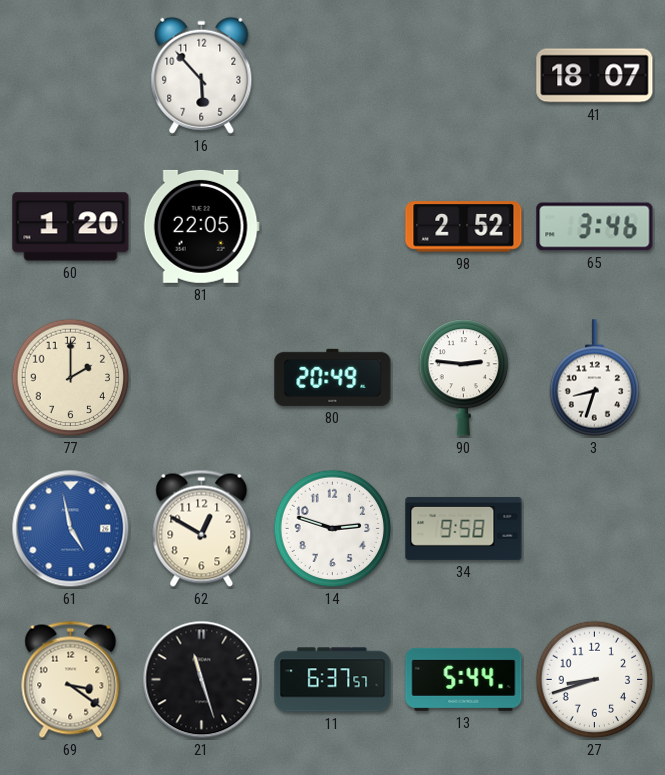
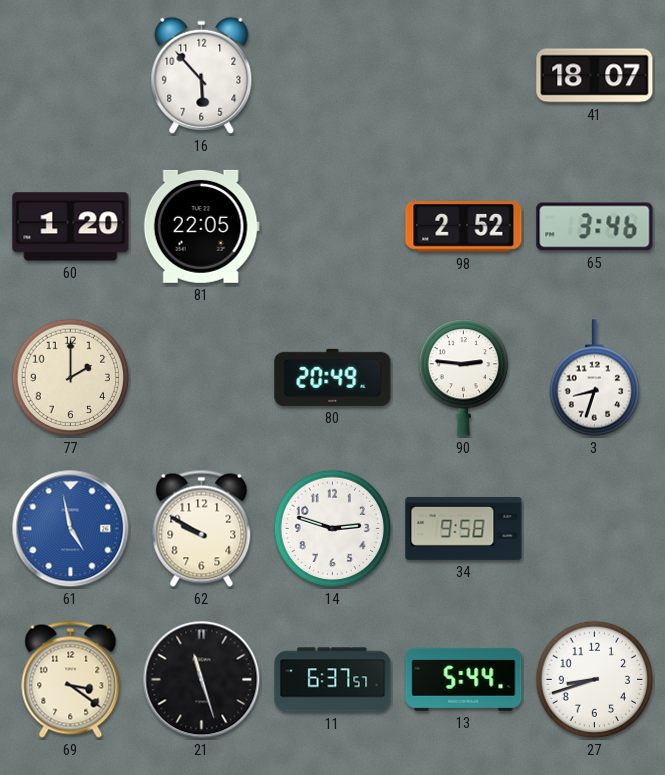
62: 12:50 -> 9:50 (202, 528)
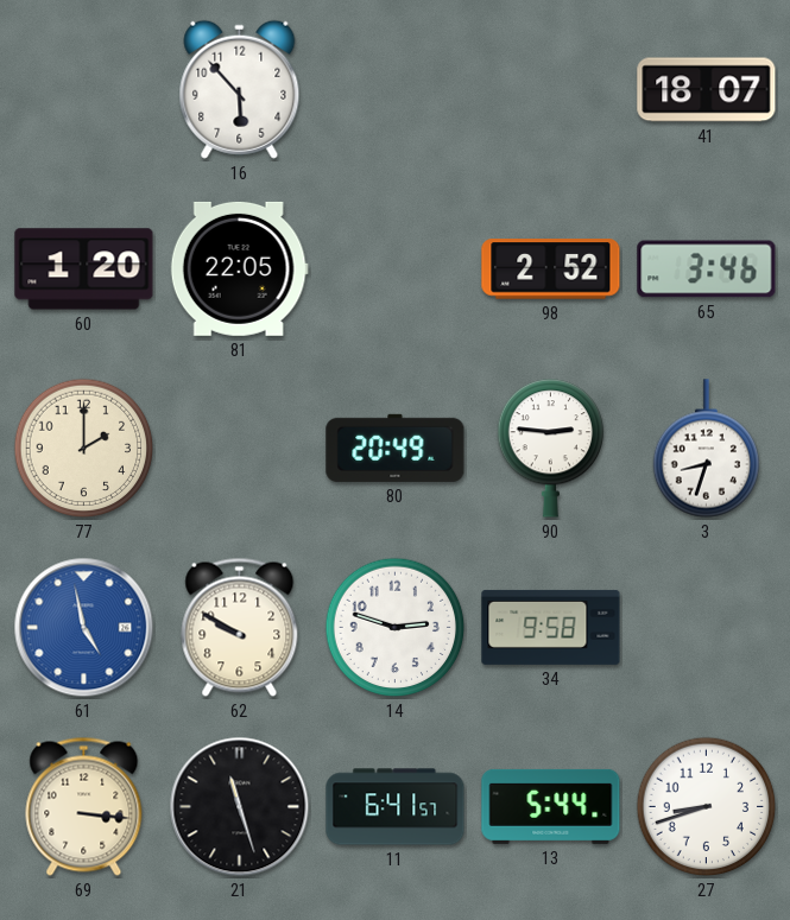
69: 3:21 -> 3:16 (84, 806)
11: 6:37 -> 6:41 (396, 807)
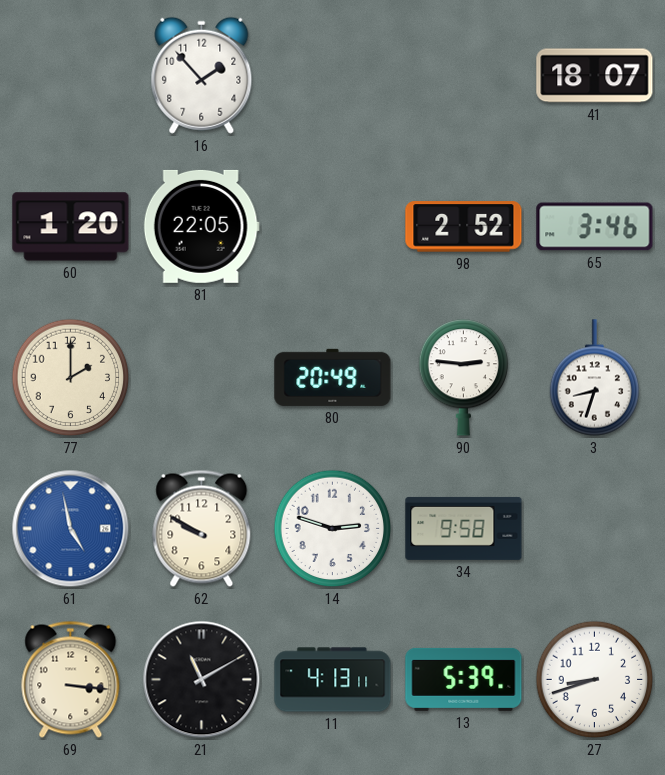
16: 5:53 -> 1:53 (202, 75)
21: 11:27 -> 11:10 (202, 680)
11: 6:41 -> 4:13 (333, 680)
13: 5:44 -> 5:39 (464, 679)
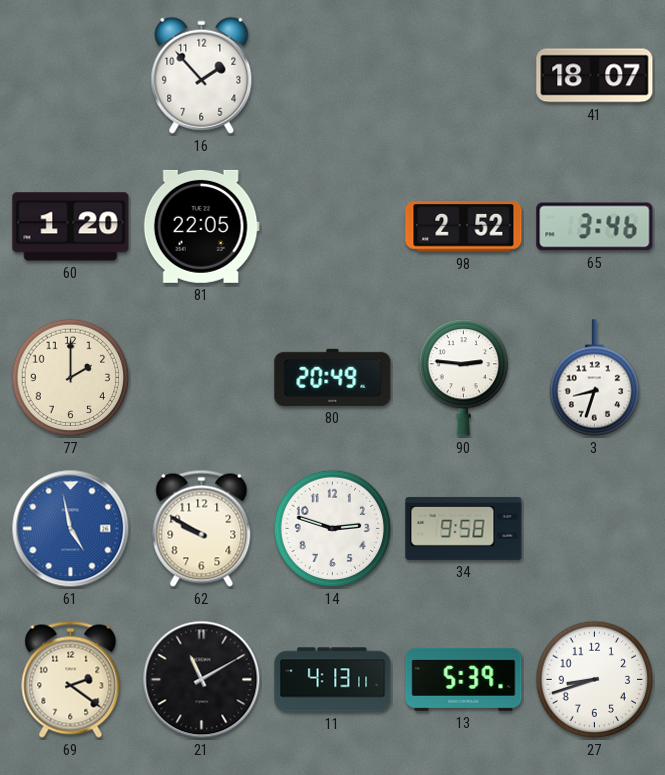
69: 3:16 -> 2:21 (71, 679)
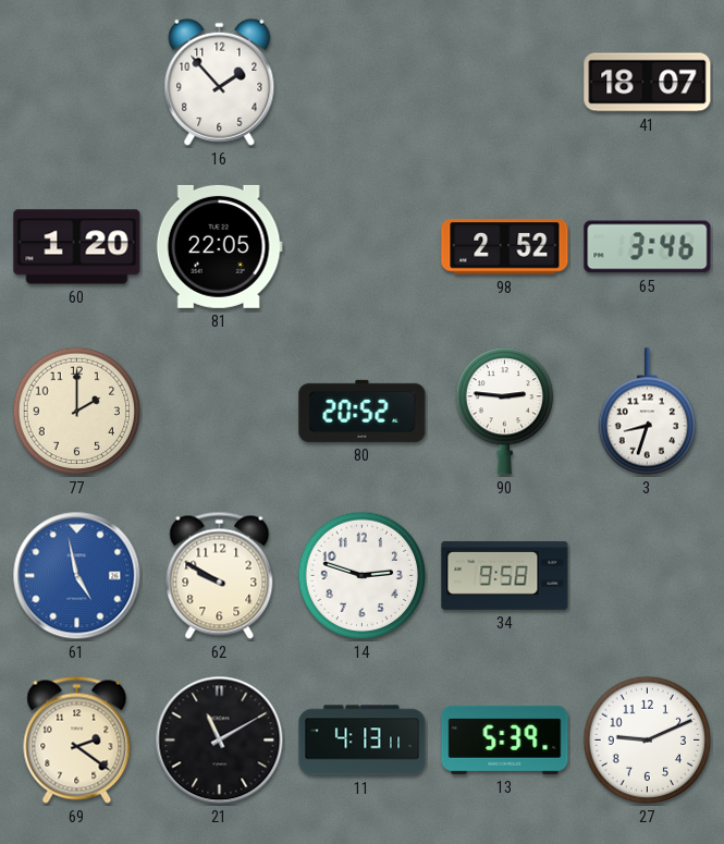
80: 20:49 -> 20:52 (363, 411)
27: 8:42 -> 9:11 (648, 741)
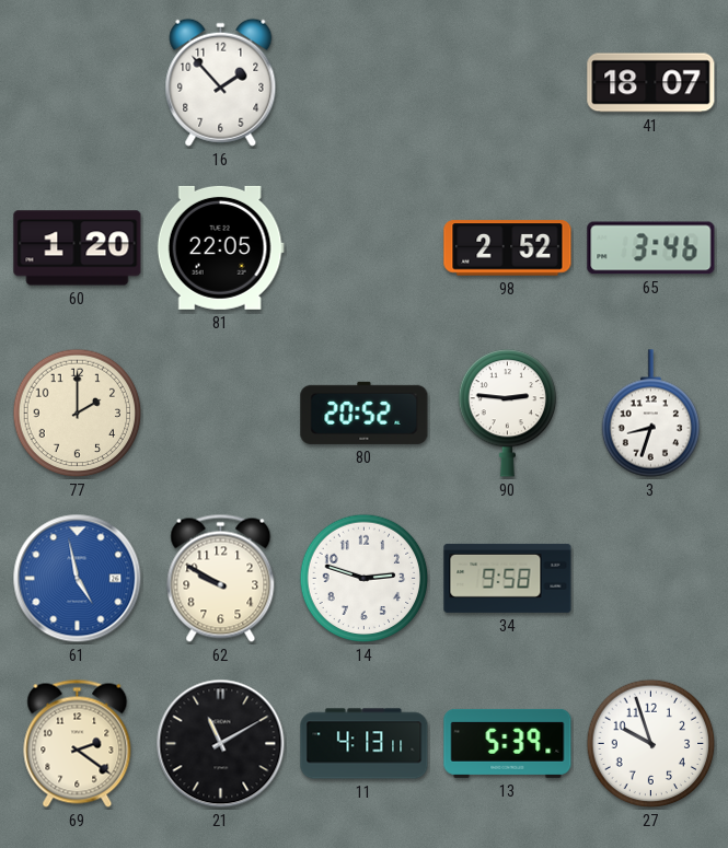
27: 9:11 -> 9:57 (651, 744)
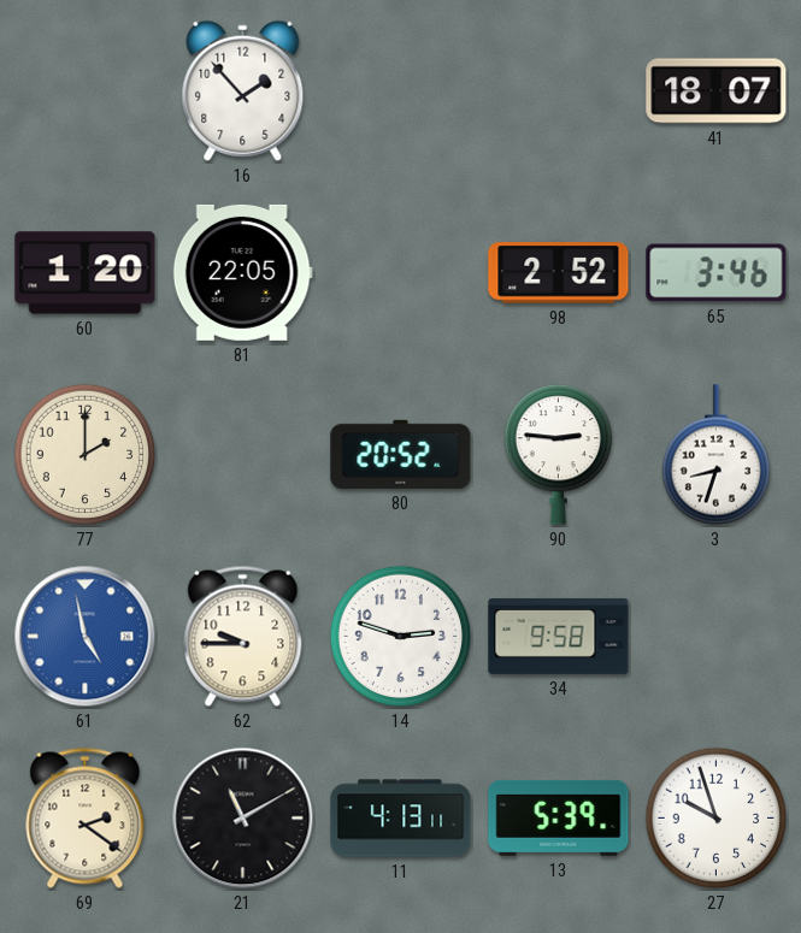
62: 9:50 -> 9:45 (243, 636)
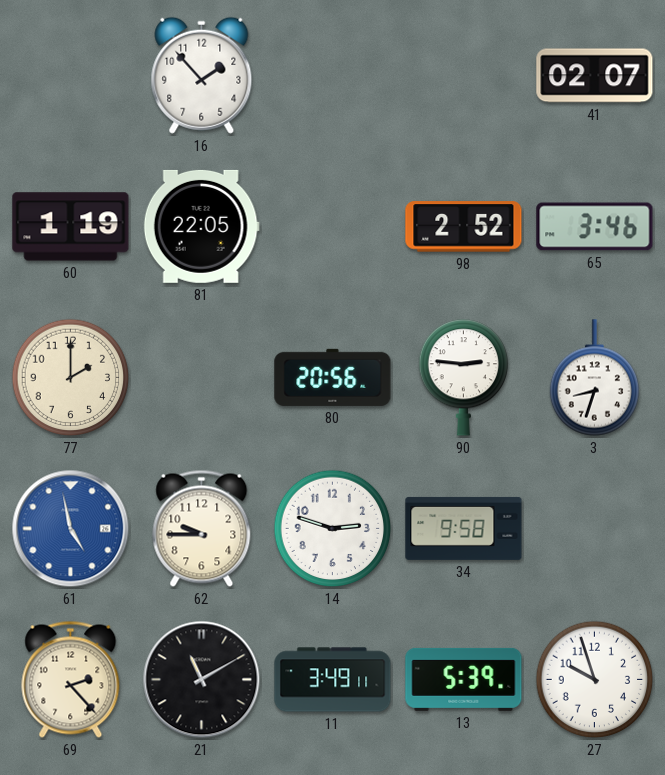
41: 18:07 -> 02:07 (595, 76)
60: 1:20 -> 1:19 (71, 227)
80: 20:52 -> 20:56 (333, 377)
69: 2:21 -> 2:23 (71, 679)
11: 4:13 -> 3:49 (333, 680)
